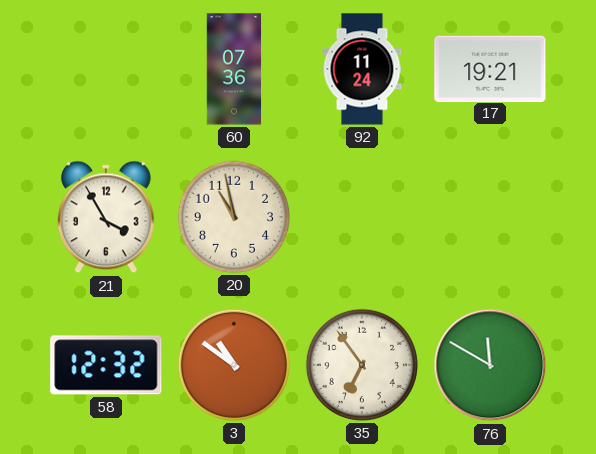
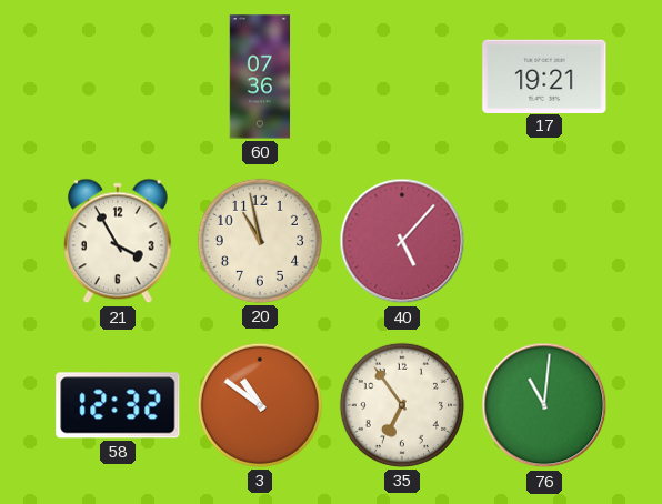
92: 11:24 -> none (362, 69)
40: none -> 5:07 (402, 241)
76: 11:50 -> 11:01 (544, 405)
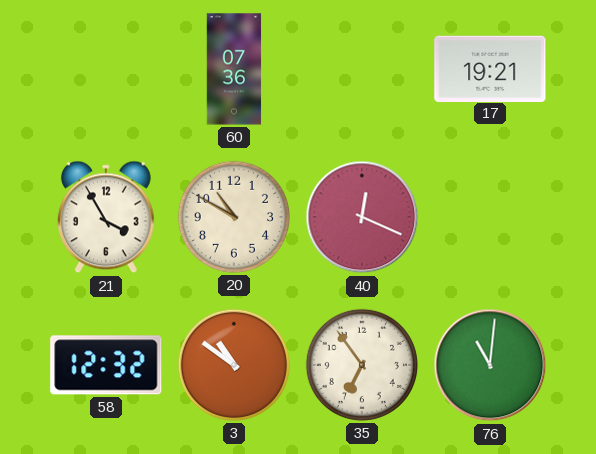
20: 10:58 -> 10:50 (234, 217)
40: 5:07 -> 12:19 (362, 217)
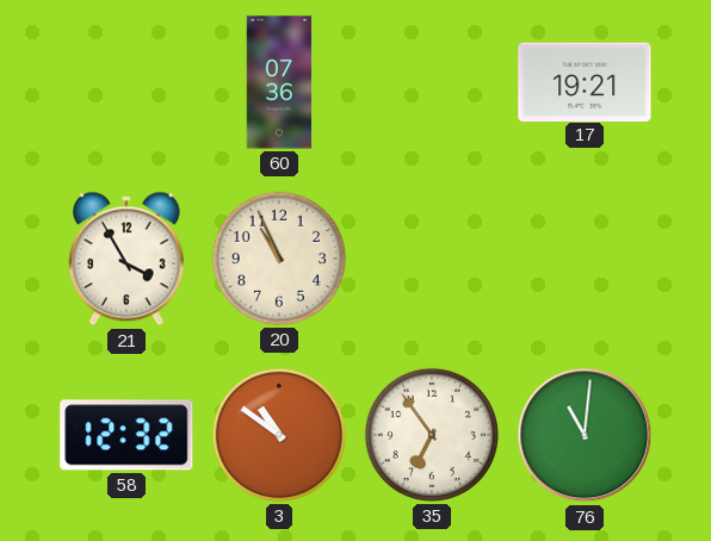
20: 10:50 -> 10:56 (279, 259)
40: 12:19 -> none (362, 217)
